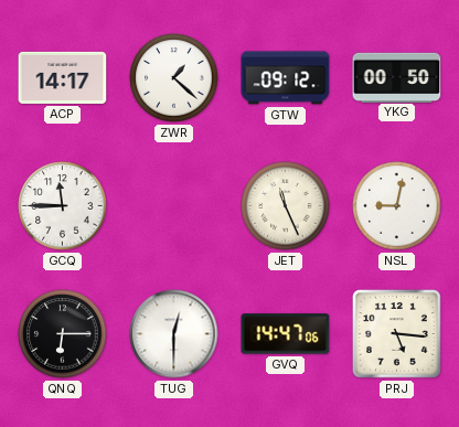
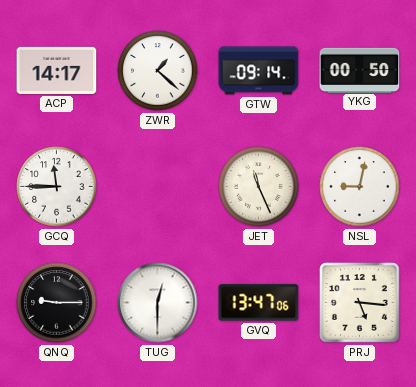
GTW: 09:12 -> 09:14 (259, 71)
QNQ: 6:15 -> 9:15 (57, 303)
GVQ: 14:47 -> 13:47 (259, 303)
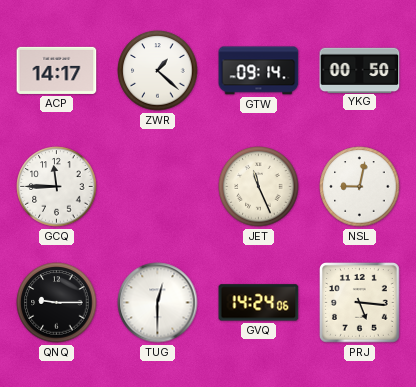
GVQ: 13:47 -> 14:24 (259, 303)
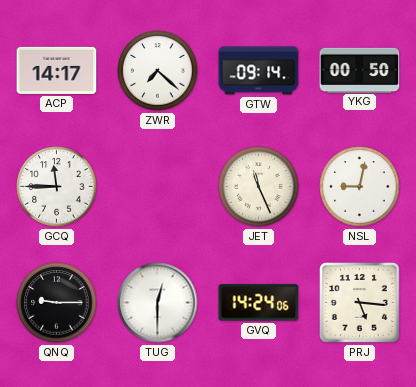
ZWR: 1:22 -> 7:22 (158, 71)
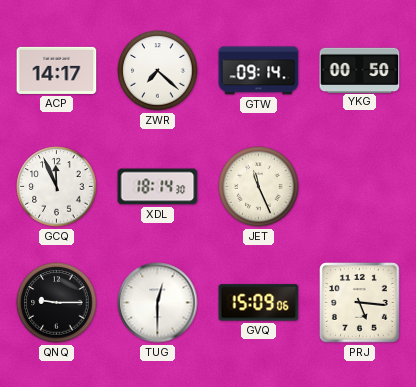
GCQ: 11:45 -> 11:56 (57, 187)
XDL: none -> 18:14 (158, 187)
NSL: 9:02 -> none (360, 187)
GVQ: 14:24 -> 15:09 (259, 303)
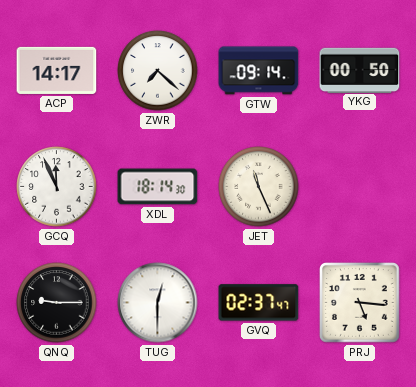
GVQ: 15:09 -> 02:37 (259, 303)
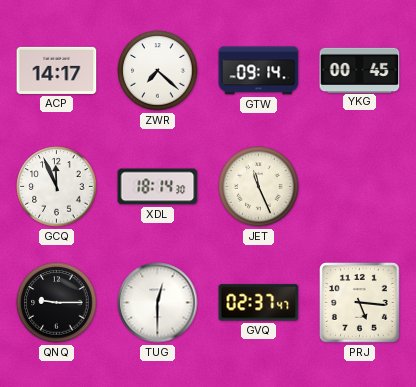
YKG: 00:50 -> 00:45 (360, 70)
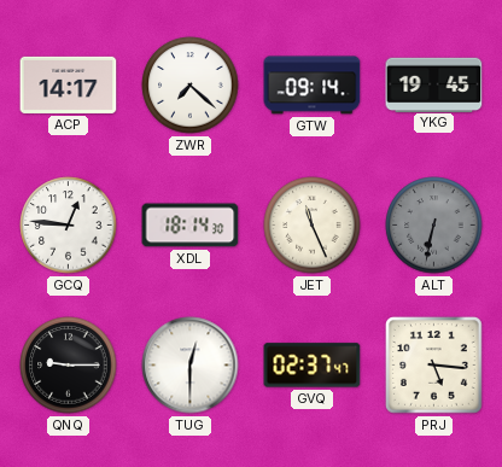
YKG: 00:45 -> 19:45 (434, 84)
GCQ: 11:56 -> 12:46 (69, 226)
ALT: none -> 6:32 (434, 226)
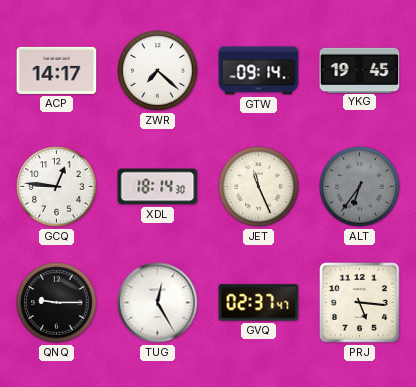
ALT: 6:32 -> 6:36 (360, 187)
TUG: 12:30 -> 12:25 (158, 303)
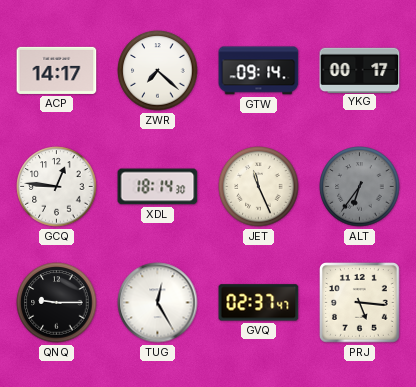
YKG: 19:45 -> 00:17 (360, 70)
